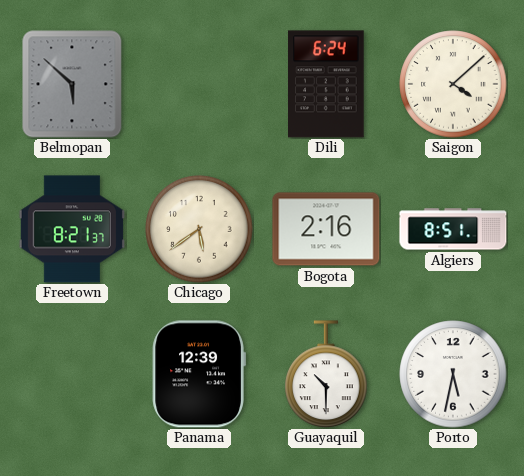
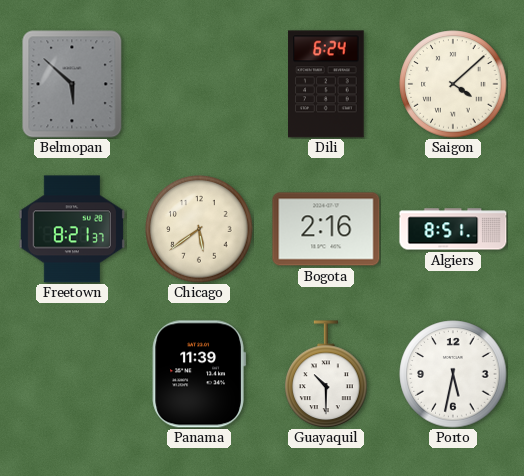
Panama: 12:39 -> 11:39 (199, 374)
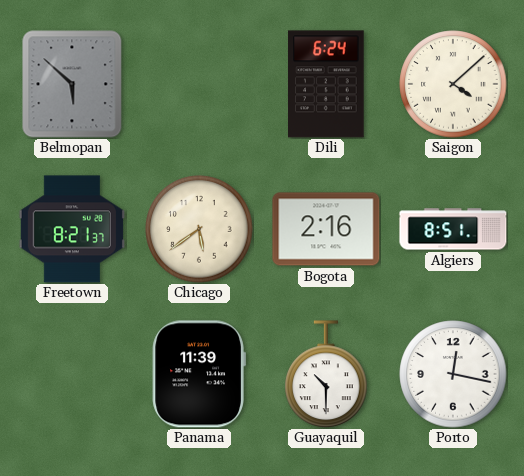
Porto: 5:32 -> 12:17 (453, 374)
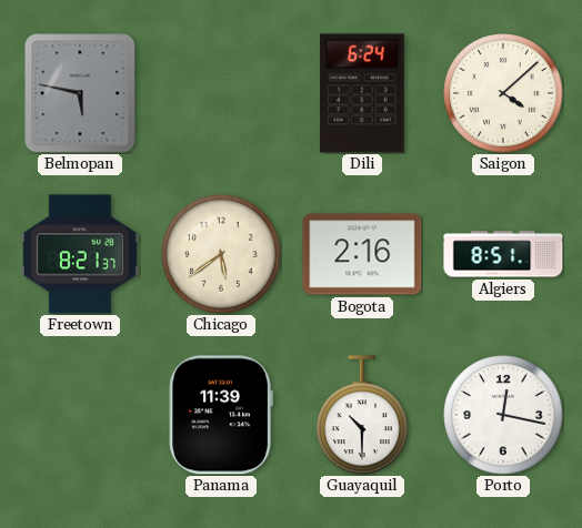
Belmopan: 5:52 -> 5:47 (80, 93)
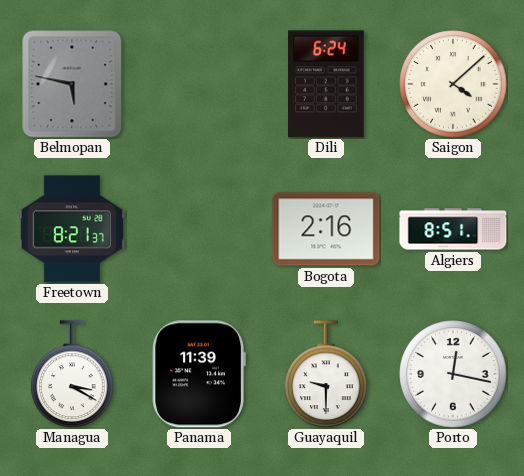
Chicago: 5:39 -> none (221, 254)
Managua: none -> 3:20 (72, 374)
Guayaquil: 10:30 -> 9:30 (326, 374)
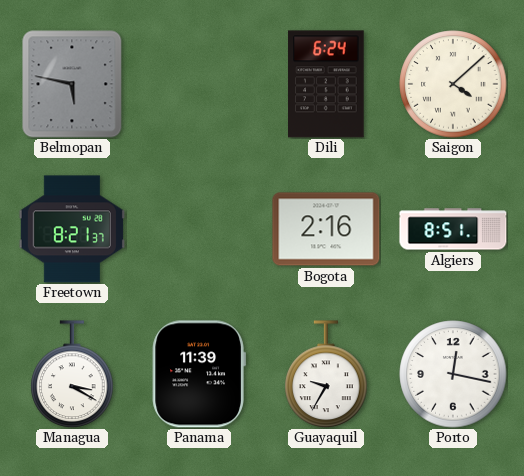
Guayaquil: 9:30 -> 9:35 (326, 374)
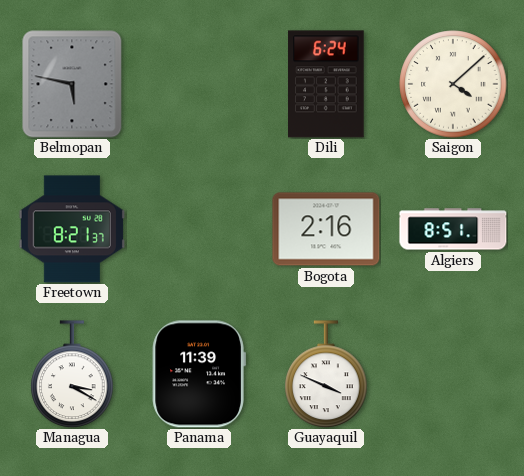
Guayaquil: 9:35 -> 3:49 (326, 374)
Porto: 12:17 -> none (453, 374)
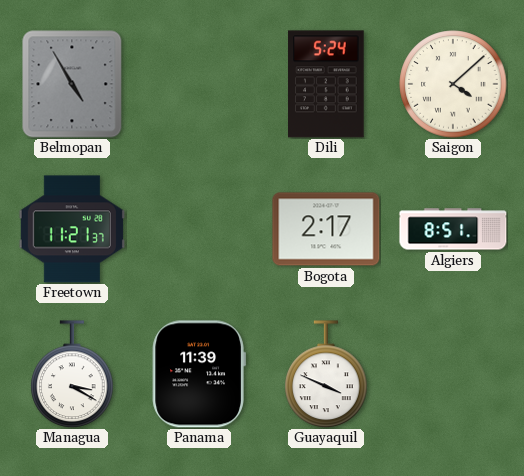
Belmopan: 5:47 -> 4:55 (72, 84)
Dili: 6:24 -> 5:24 (326, 84)
Freetown: 8:21 -> 11:21 (72, 229)
Bogota: 2:16 -> 2:17 (326, 229)
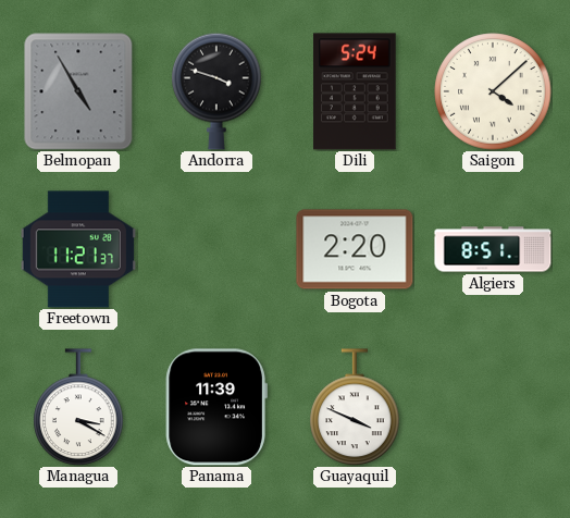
Andorra: none -> 3:48 (216, 91)
Bogota: 2:17 -> 2:20 (355, 249)
